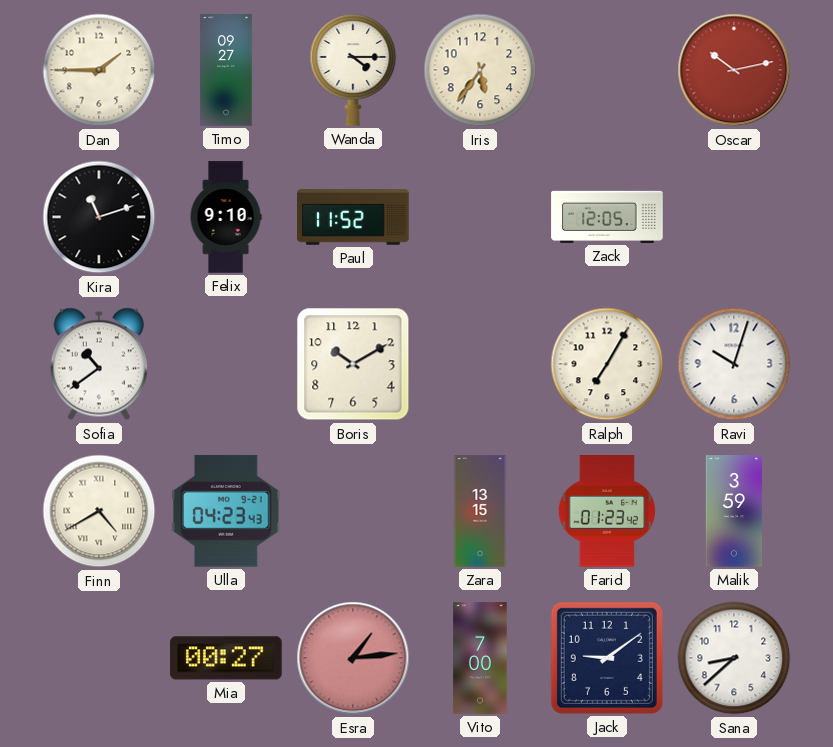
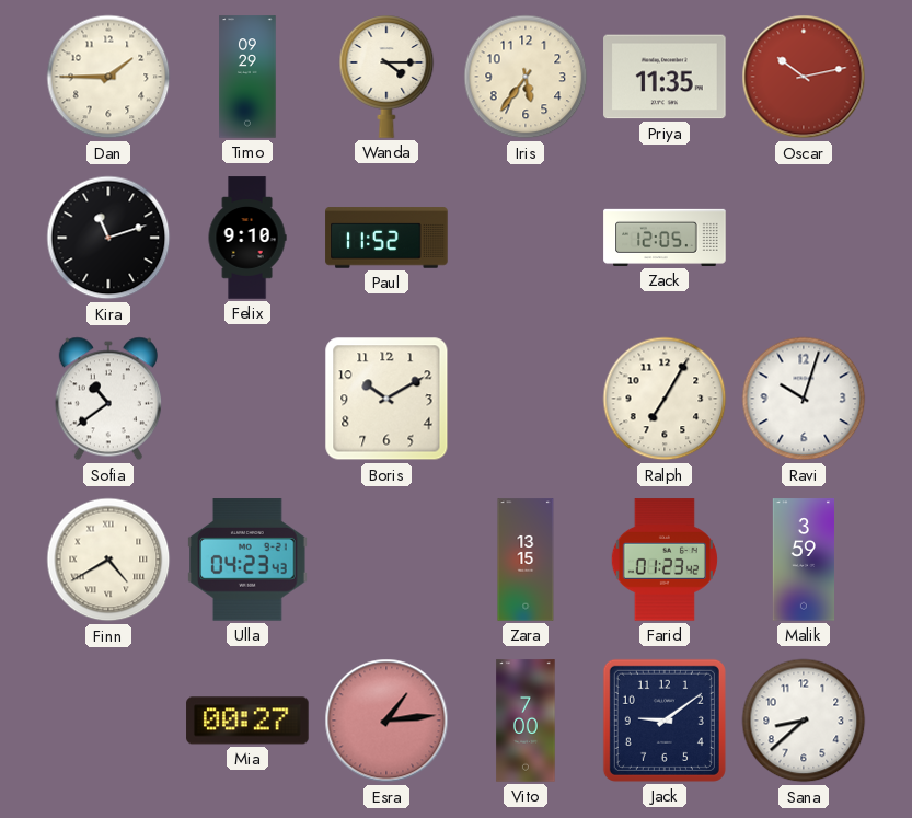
Timo: 09:27 -> 09:29 (247, 77)
Priya: none -> 11:35 (665, 77)
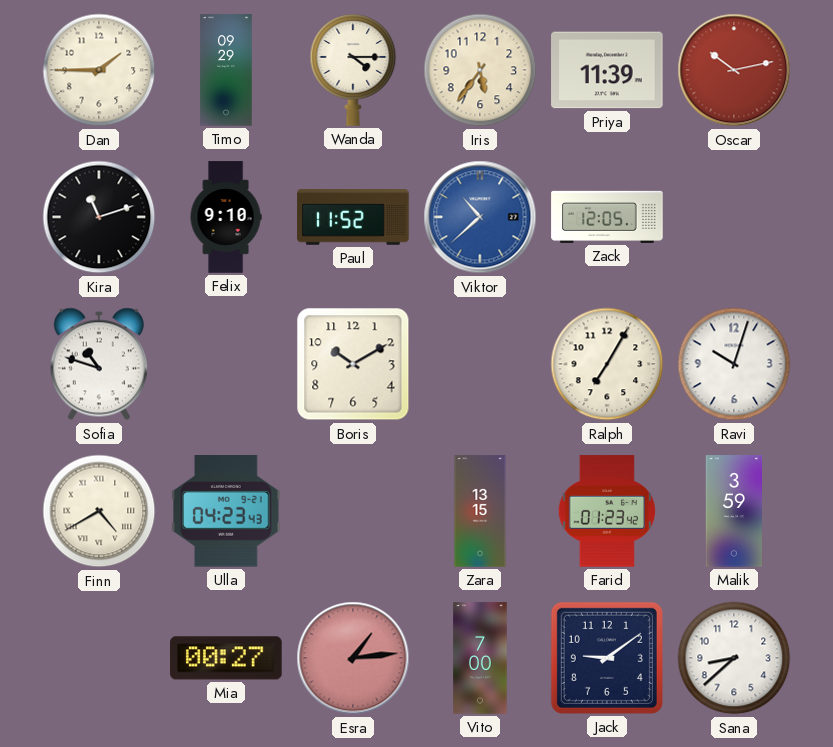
Priya: 11:35 -> 11:39 (607, 70)
Viktor: none -> 10:38 (480, 217)
Sofia: 10:39 -> 10:48 (99, 364)
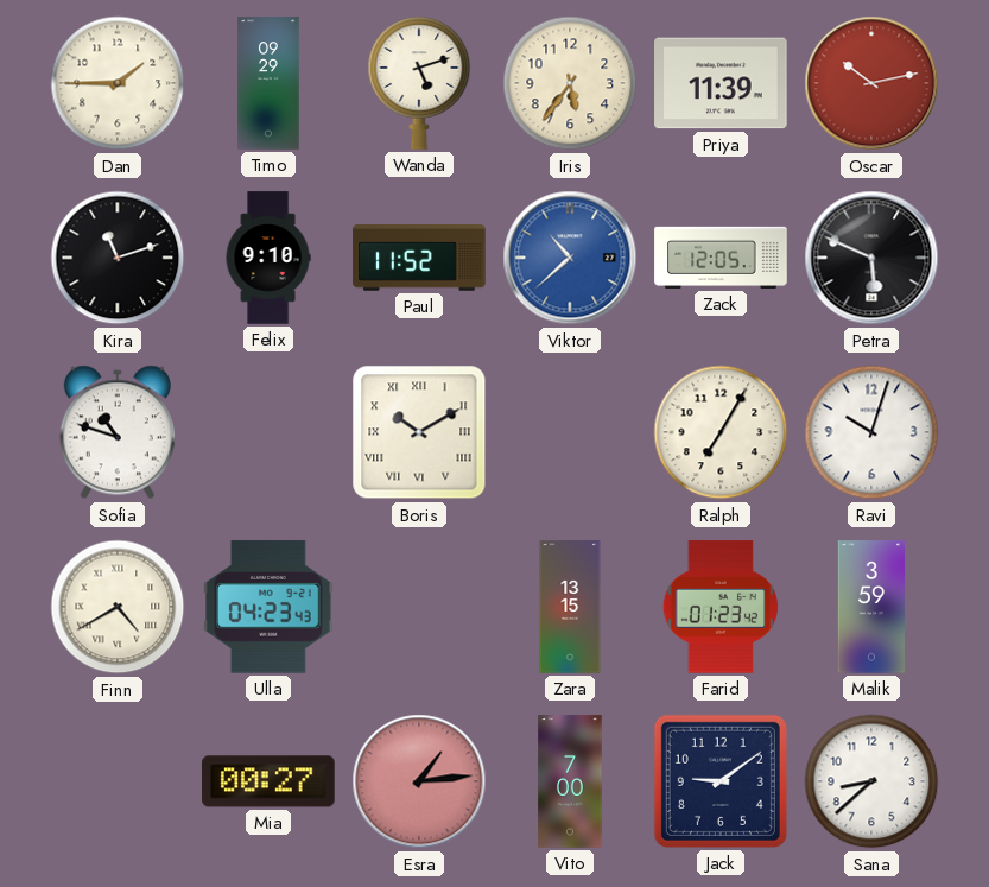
Wanda: 4:15 -> 5:12 (419, 83)
Petra: none -> 5:49 (871, 258)
Boris numerals: Arabic -> Roman (419, 432)
